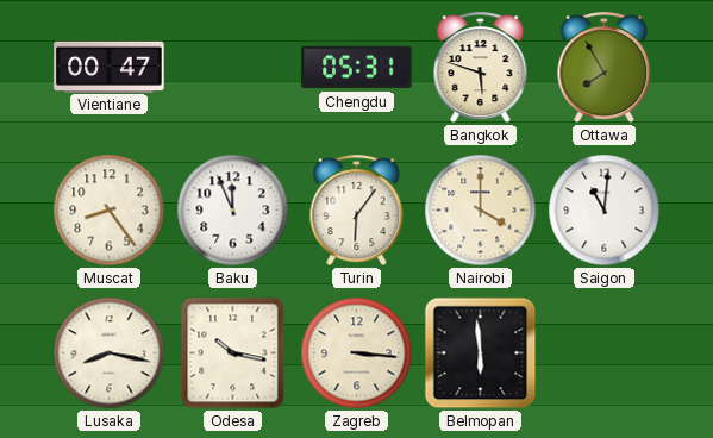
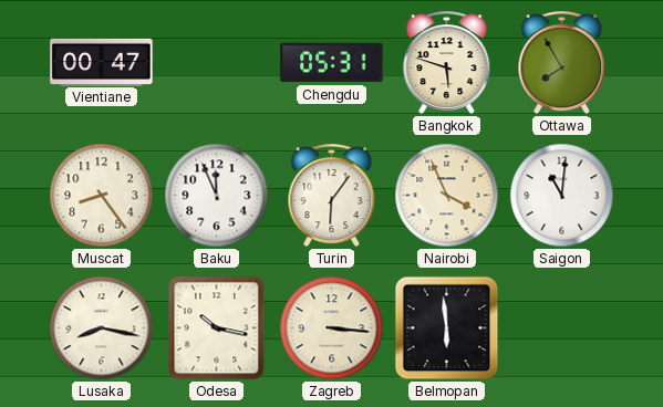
Nairobi: 4:00 -> 3:56 (447, 196)
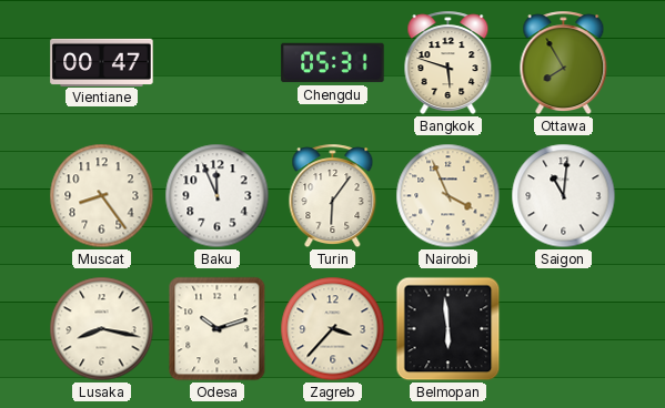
Odesa: 10:17 -> 10:12 (218, 329)
Zagreb: 3:16 -> 3:37 (333, 329)
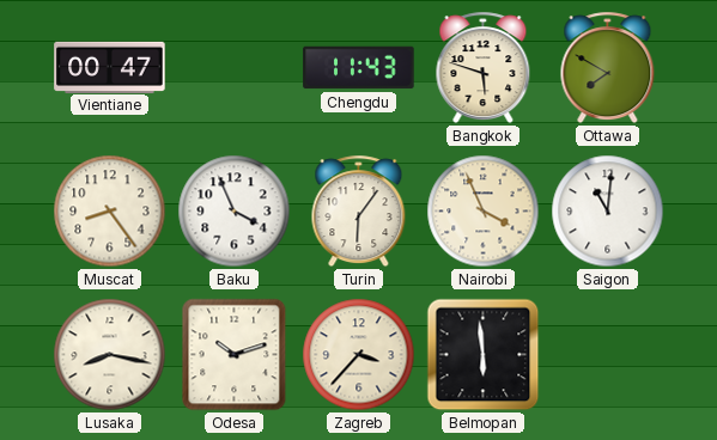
Chengdu: 05:31 -> 11:43 (359, 68)
Ottawa: 7:55 -> 7:50 (608, 68)
Baku: 11:56 -> 3:56 (235, 212)
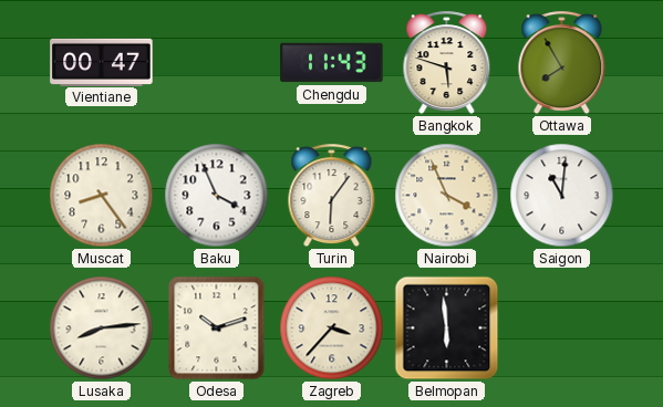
Ottawa: 7:50 -> 7:55 (562, 63)
Lusaka: 8:17 -> 8:14 (102, 328)
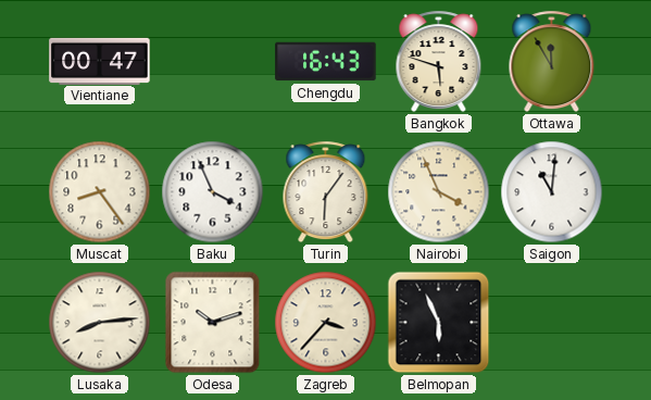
Chengdu: 11:43 -> 16:43 (326, 62)
Ottawa: 7:55 -> 11:55 (552, 62)
Belmopan: 5:59 -> 5:56 (439, 323)
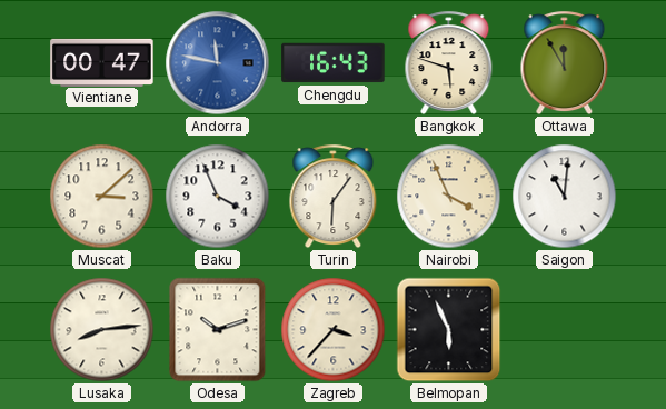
Andorra: none -> 11:47 (218, 63)
Muscat: 8:24 -> 3:08 (102, 197)
